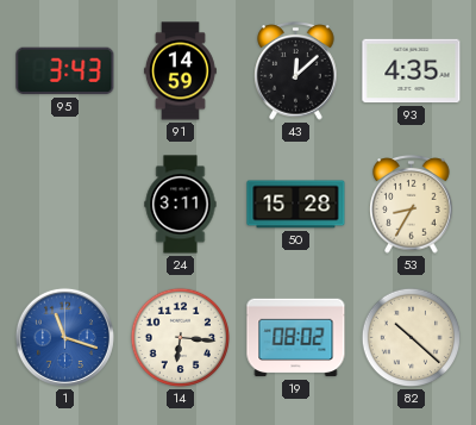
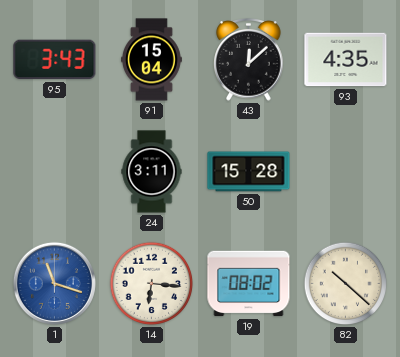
91: 14:59 -> 15:04 (151, 60)
53: 8:35 -> none (412, 205)
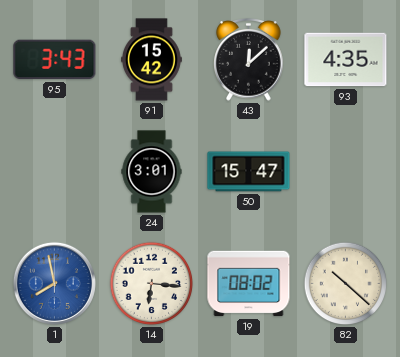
91: 15:04 -> 15:42 (151, 60)
24: 3:11 -> 3:01 (152, 172)
50: 15:28 -> 15:47 (249, 172)
1: 11:18 -> 7:58 (54, 283)
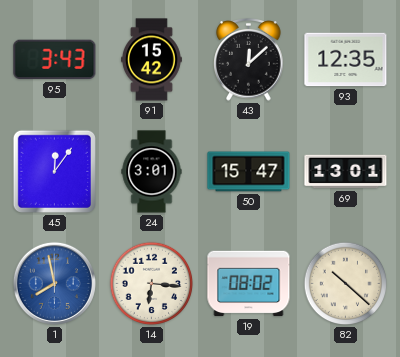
93: 4:35 -> 12:35 (346, 60)
45: none -> 12:06 (54, 171)
69: none -> 13:01 (346, 172)
